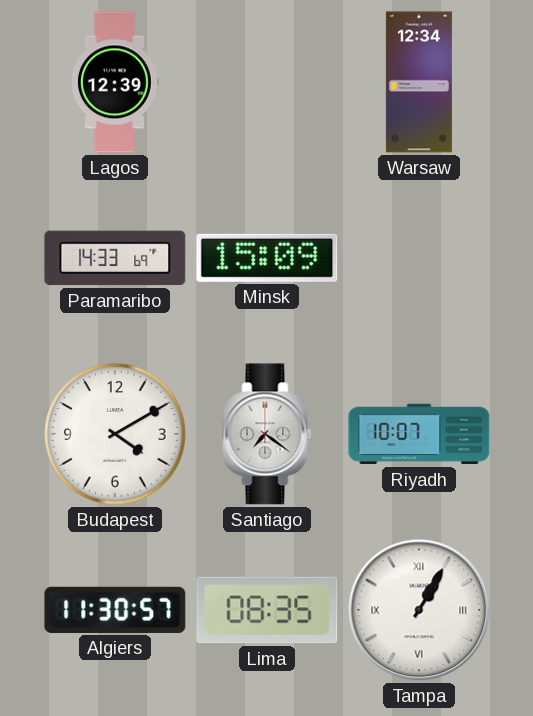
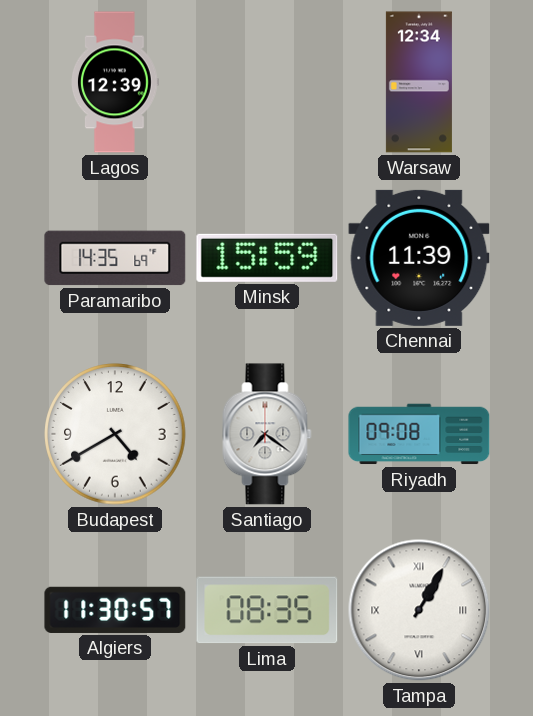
Paramaribo: 14:33 -> 14:35 (115, 258)
Minsk: 15:09 -> 15:59 (267, 258)
Chennai: none -> 11:39 (419, 258)
Budapest: 4:10 -> 4:40 (115, 434)
Riyadh: 10:07 -> 09:08 (419, 434)
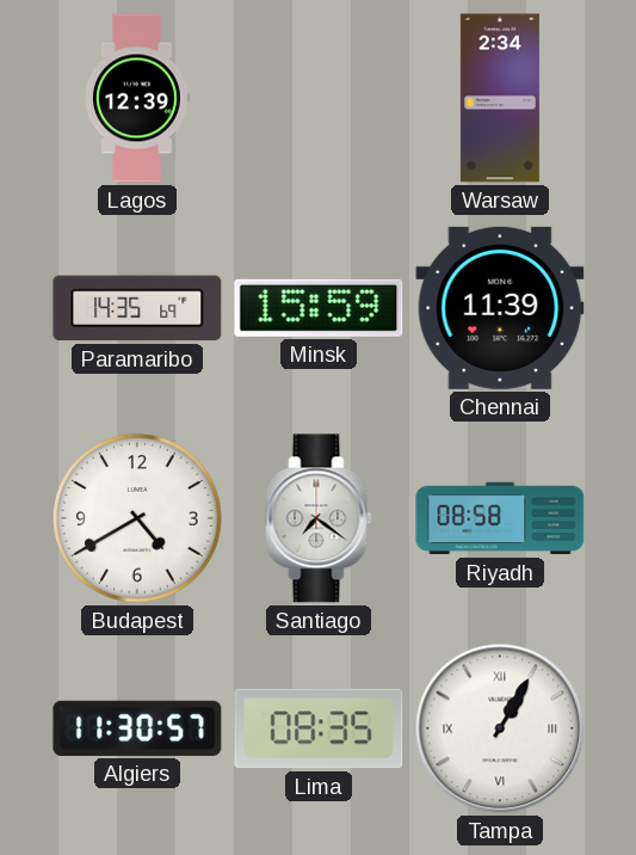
Warsaw: 12:34 -> 2:34 (500, 98)
Riyadh: 09:08 -> 08:58 (500, 518)
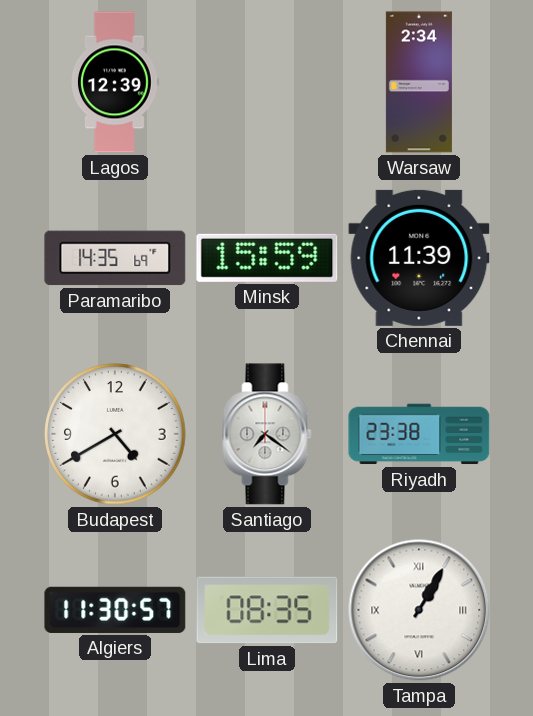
Riyadh: 08:58 -> 23:38 (419, 434)
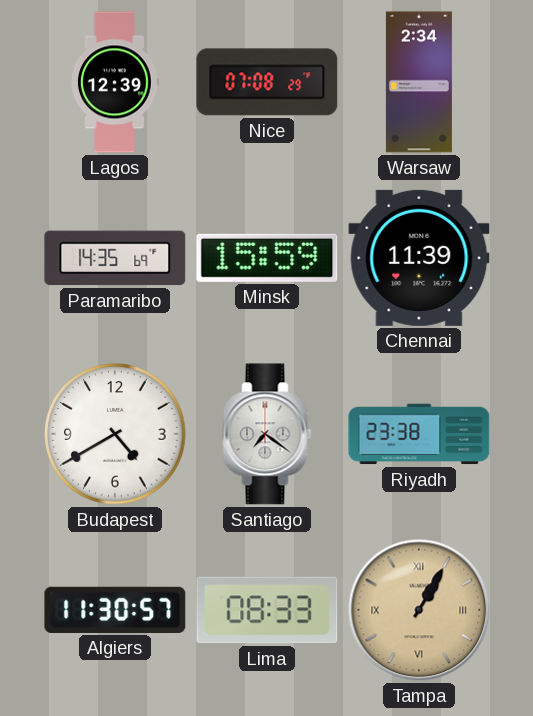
Nice: none -> 07:08 (267, 82)
Lima: 08:35 -> 08:33 (267, 610)
Tampa dial: white -> champagne (419, 610)
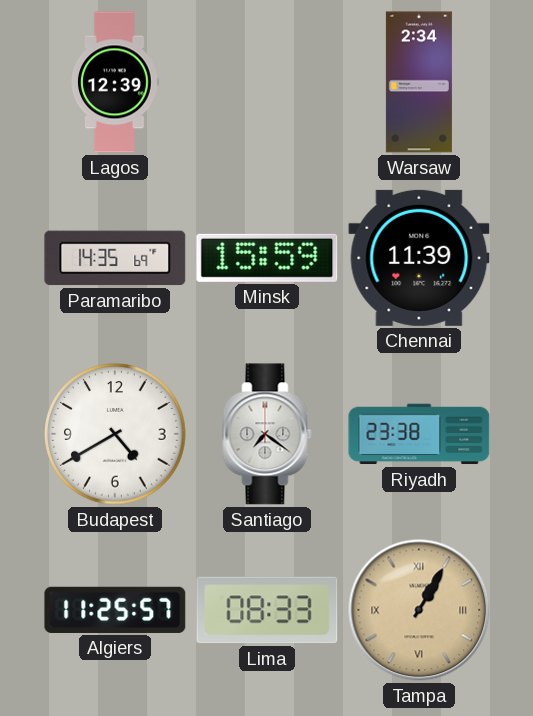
Nice: 07:08 -> none (267, 82)
Algiers: 11:30 -> 11:25 (115, 610)
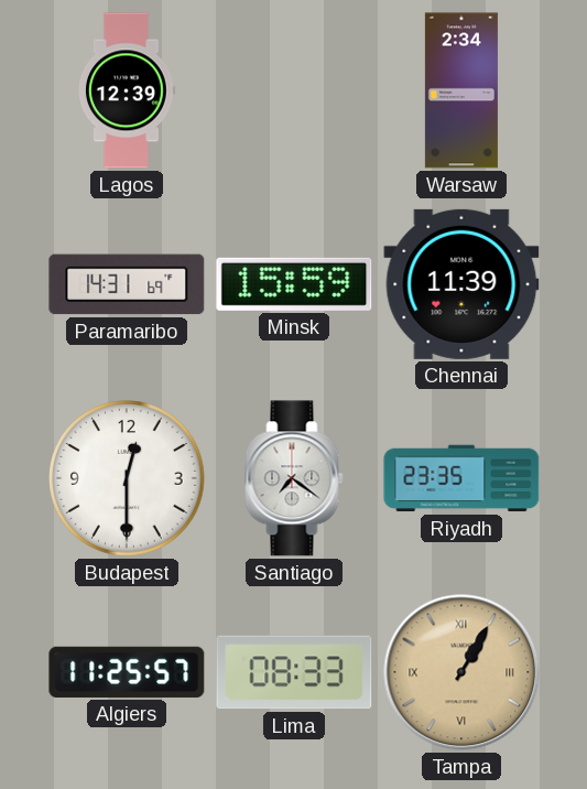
Paramaribo: 14:35 -> 14:31 (127, 284)
Budapest: 4:40 -> 12:30 (127, 478)
Riyadh: 23:38 -> 23:35 (461, 478)
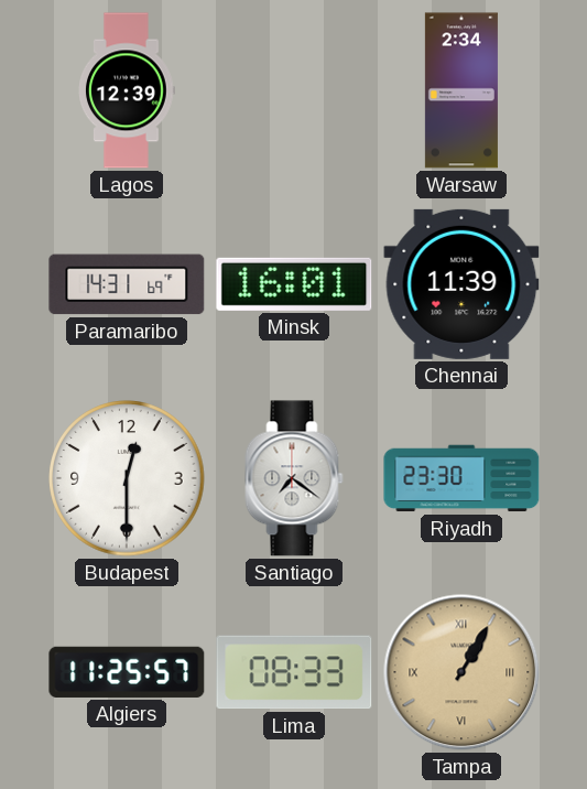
Minsk: 15:59 -> 16:01 (294, 284)
Riyadh: 23:35 -> 23:30 (461, 478)
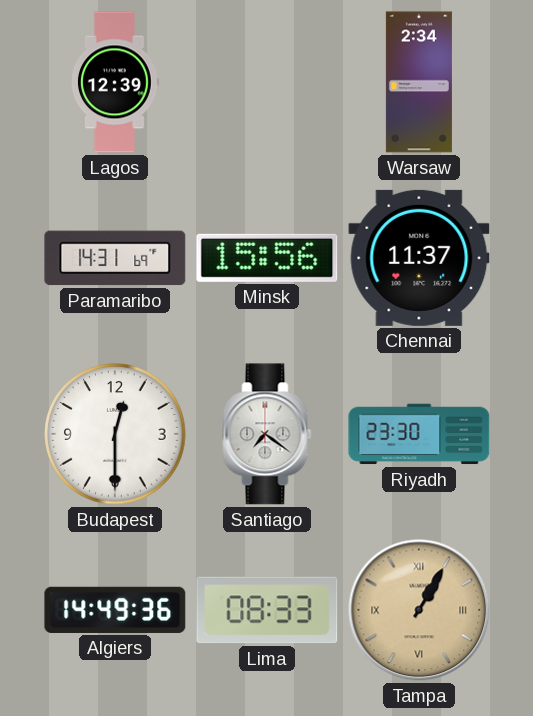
Minsk: 16:01 -> 15:56 (267, 258)
Chennai: 11:39 -> 11:37 (419, 258)
Algiers: 11:25 -> 14:49 (115, 610)
